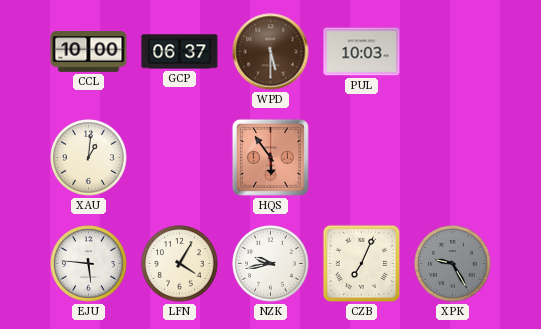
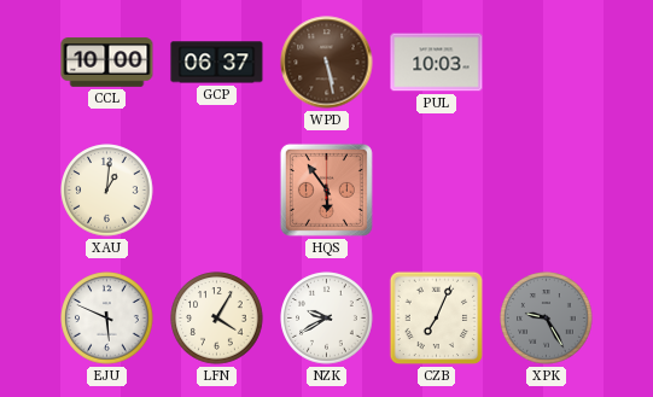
WPD: 5:30 -> 5:28 (327, 63)
EJU: 5:46 -> 5:49 (107, 319)
NZK: 9:43 -> 9:40 (327, 319)
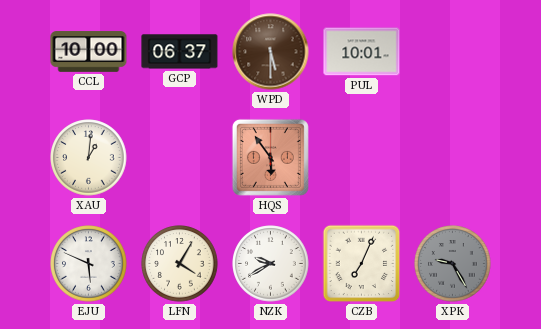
WPD: 5:28 -> 5:30 (271, 52)
PUL: 10:03 -> 10:01 (362, 52)
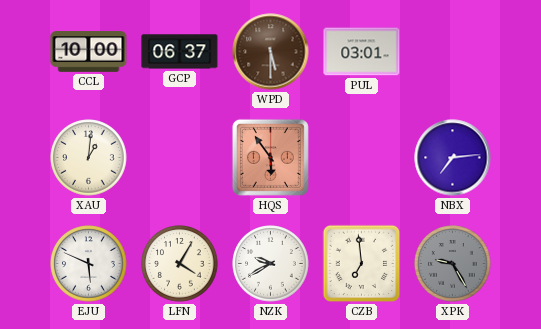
PUL: 10:01 -> 03:01 (362, 52)
NBX: none -> 7:14 (453, 158)
CZB: 7:04 -> 6:59 (362, 264)
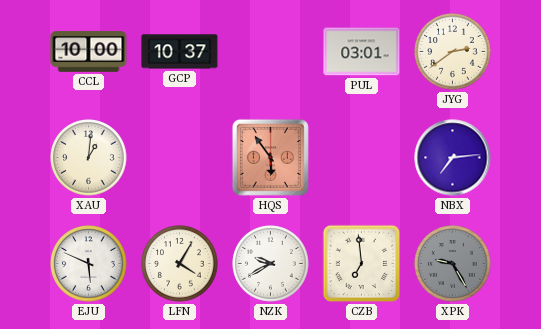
GCP: 06:37 -> 10:37 (180, 52)
WPD: 5:30 -> none (271, 52)
JYG: none -> 2:39 (453, 52)
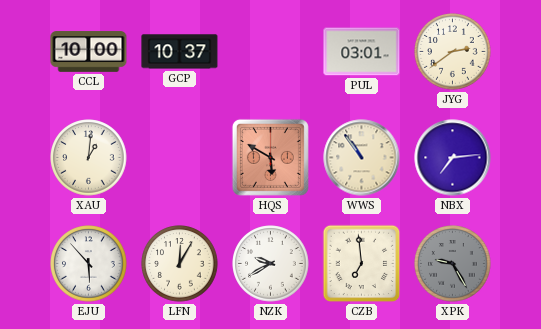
HQS: 5:54 -> 5:50 (270, 157)
WWS: none -> 10:54 (362, 158)
EJU: 5:49 -> 5:53 (89, 264)
LFN: 4:05 -> 12:05 (180, 264)
